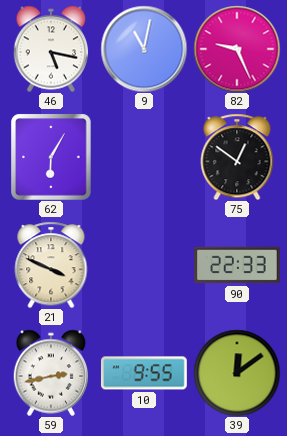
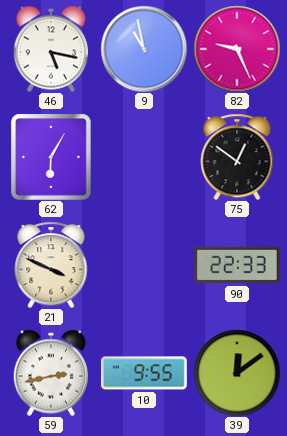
9: 11:02 -> 10:58 (144, 49)
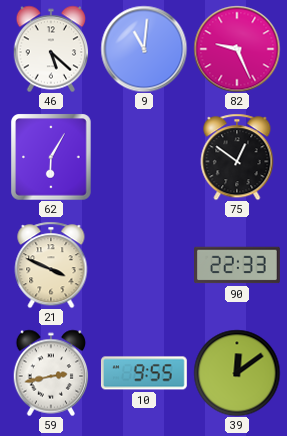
46: 5:17 -> 5:22 (51, 49)
9: 10:58 -> 11:01 (144, 49)
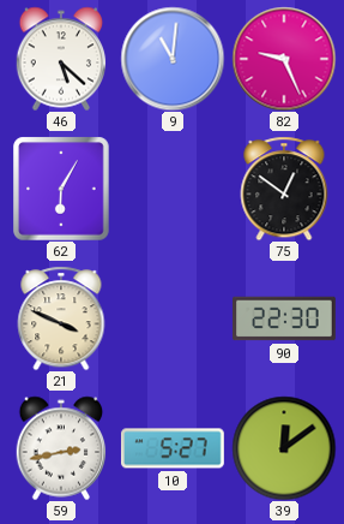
90: 22:33 -> 22:30 (285, 318)
10: 9:55 -> 5:27 (173, 448)
